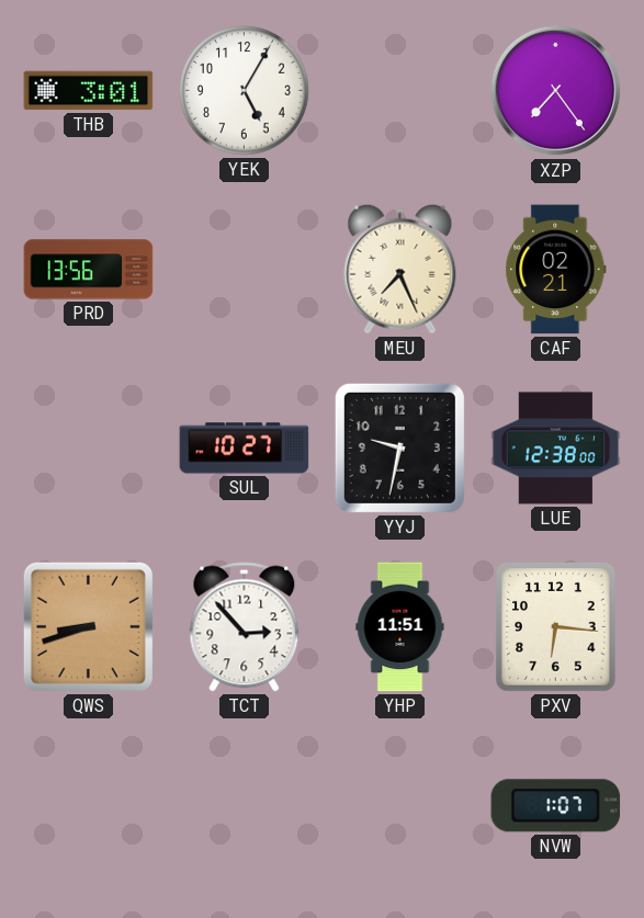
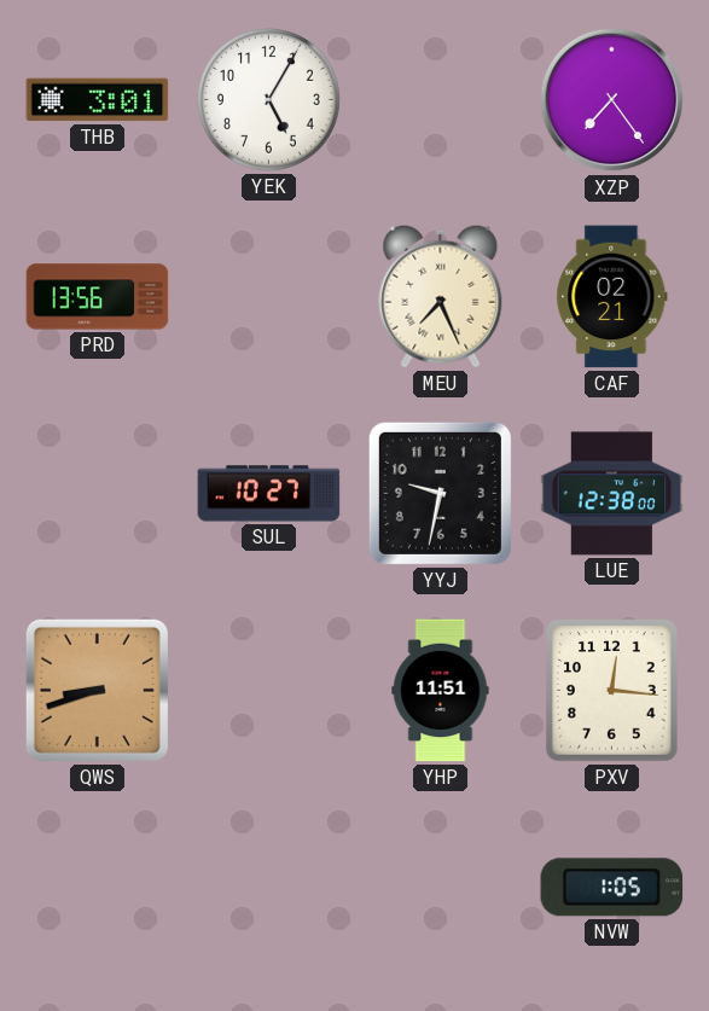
TCT: 2:53 -> none (245, 627)
PXV: 6:16 -> 12:16 (612, 691)
NVW: 1:07 -> 1:05 (612, 888)
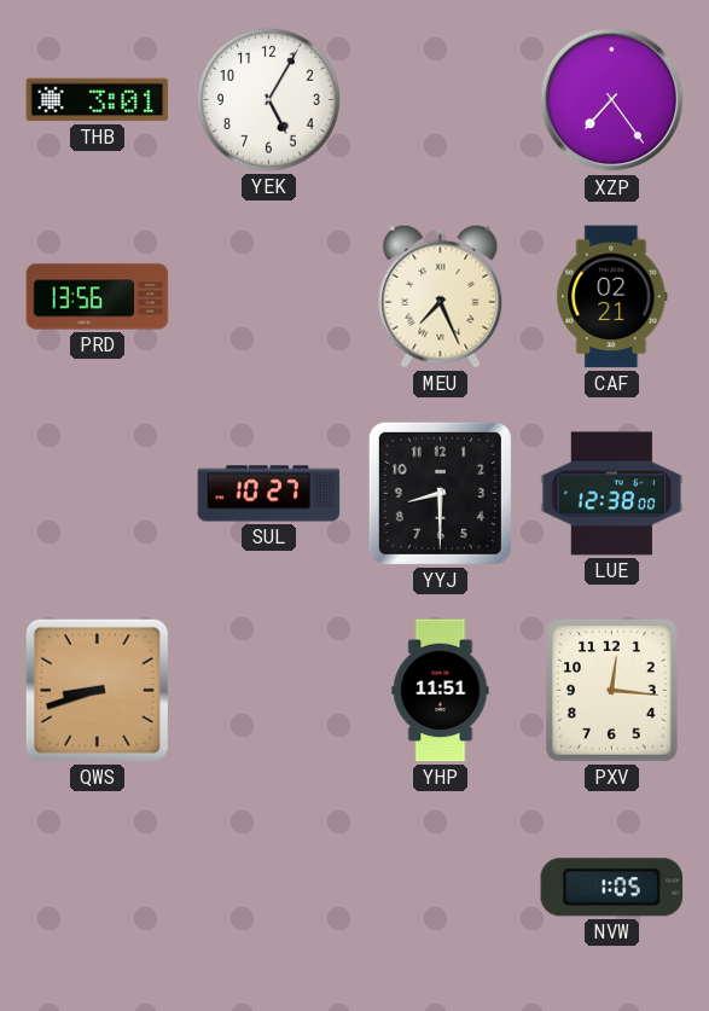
YYJ: 9:32 -> 8:30 (440, 493)
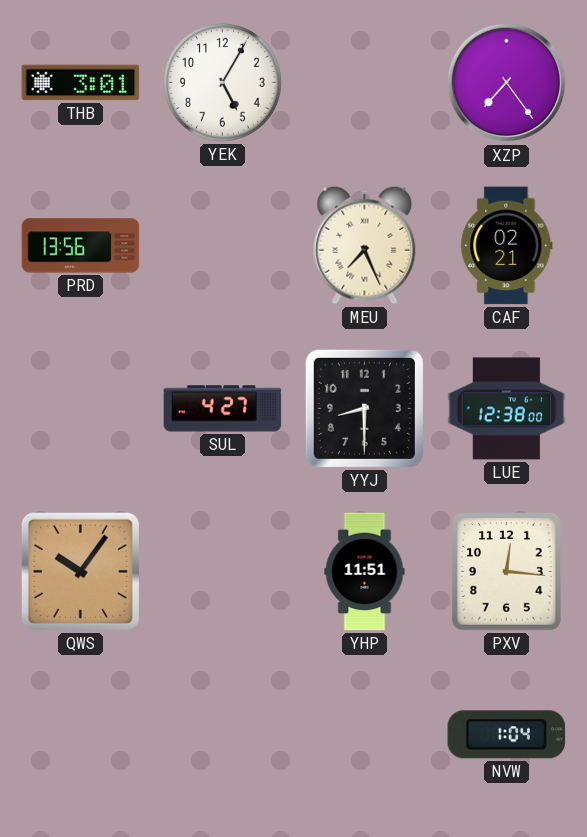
SUL: 10:27 -> 4:27 (223, 409)
QWS: 8:42 -> 10:06 (80, 571)
NVW: 1:05 -> 1:04 (507, 735)
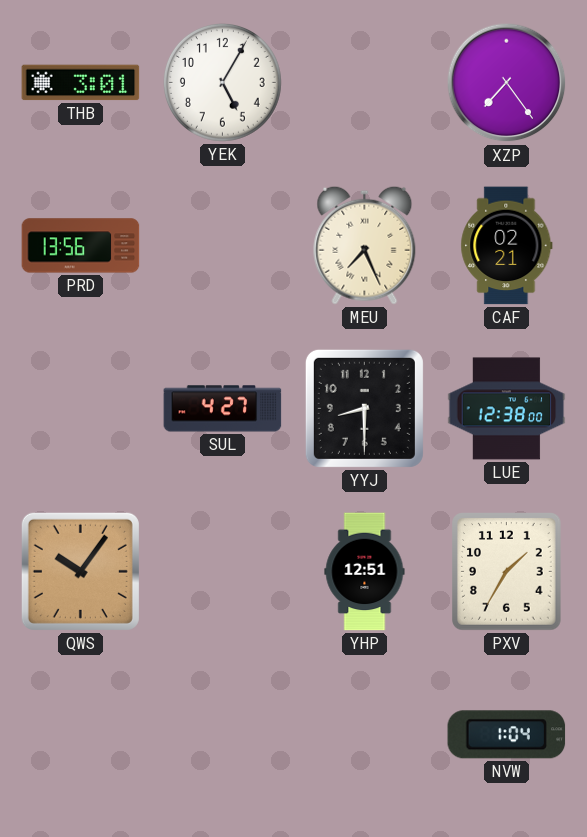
YHP: 11:51 -> 12:51 (365, 572)
PXV: 12:16 -> 1:35 (507, 572)
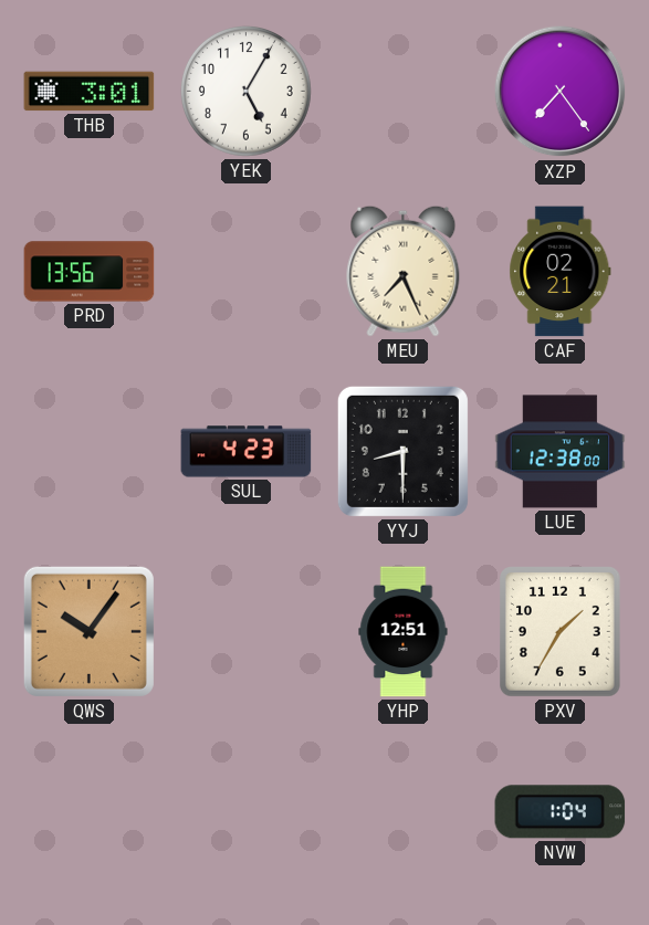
SUL: 4:27 -> 4:23 (247, 452)
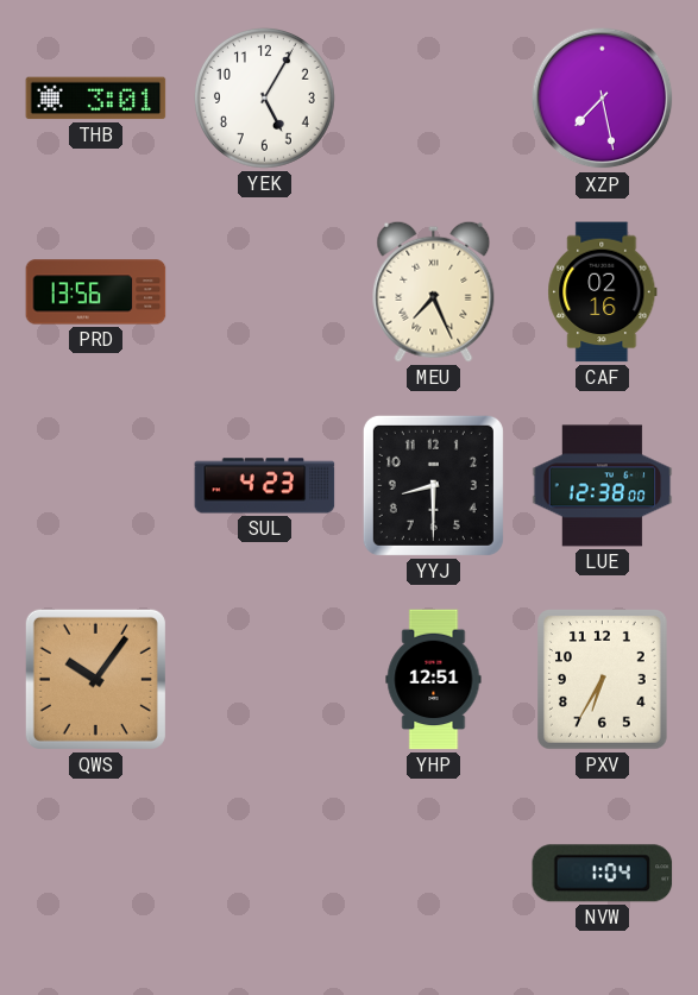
XZP: 7:24 -> 7:28 (603, 99)
CAF: 02:21 -> 02:16 (603, 292)
PXV: 1:35 -> 6:35 (603, 680)
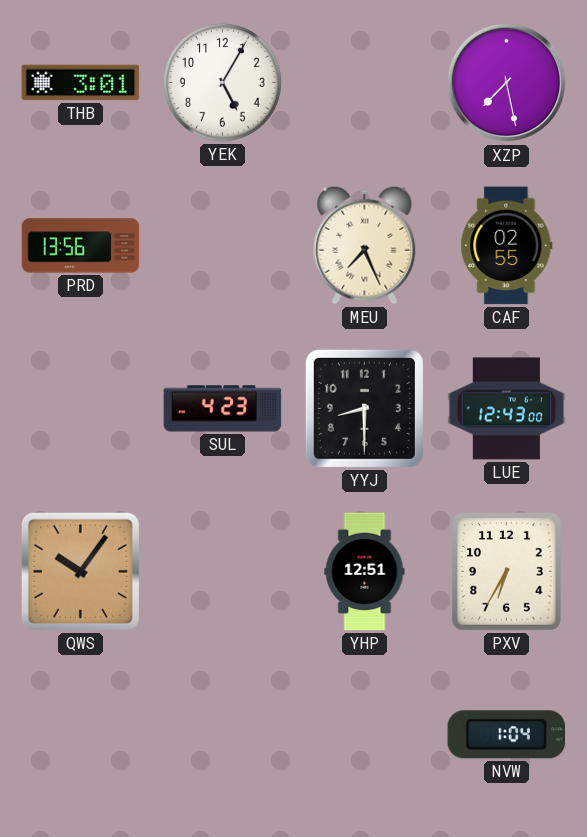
CAF: 02:16 -> 02:55 (507, 246)
LUE: 12:38 -> 12:43 (507, 409)
